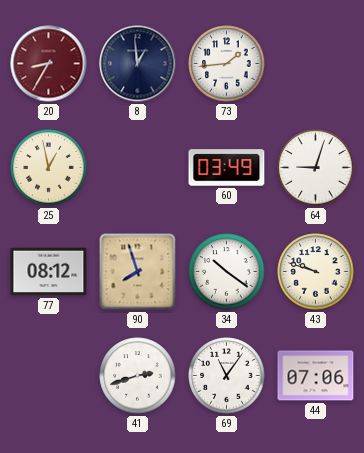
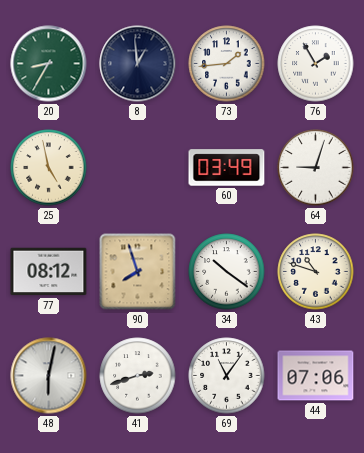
20 dial: burgundy -> green (49, 64)
76: none -> 1:55 (316, 64)
25: 12:58 -> 4:58 (49, 168)
43: 9:48 -> 10:48 (316, 272)
48: none -> 6:02 (49, 376)
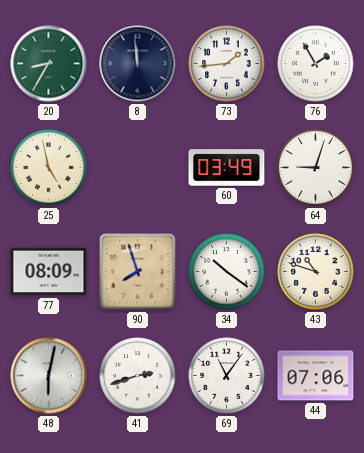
8: 12:59 -> 11:59 (138, 64)
77: 08:12 -> 08:09 (49, 272)
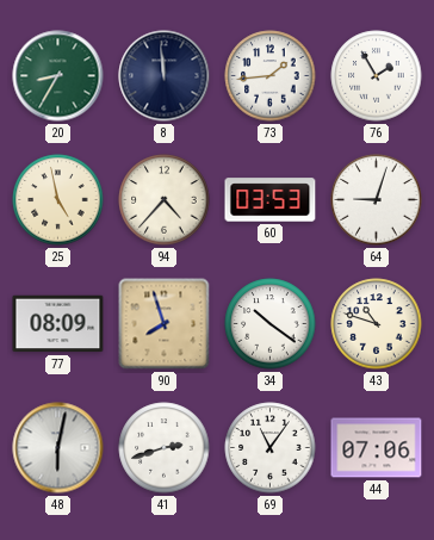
94: none -> 4:37 (165, 200)
60: 03:49 -> 03:53 (271, 200)
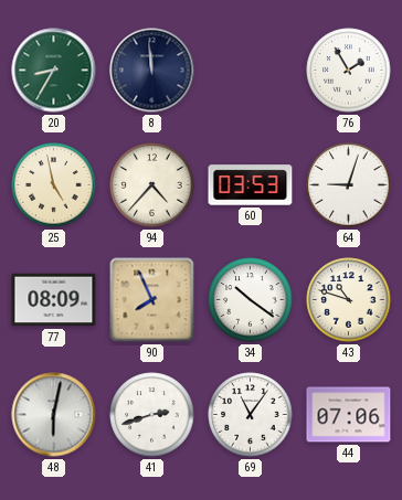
73: 1:44 -> none (271, 76)
90: 7:57 -> 7:56 (152, 300)
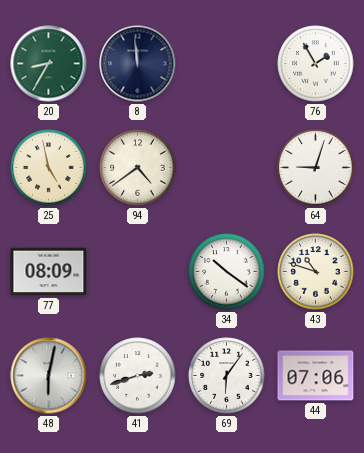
94: 4:37 -> 4:39 (138, 168)
60: 03:53 -> none (251, 185)
90: 7:56 -> none (152, 300)
69: 11:06 -> 6:06 (227, 376)
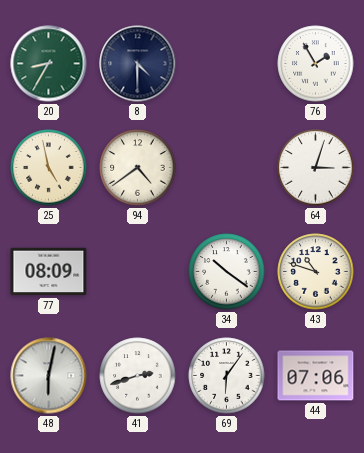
8: 11:59 -> 4:30 (138, 64)
64: 9:03 -> 3:03 (316, 168)
